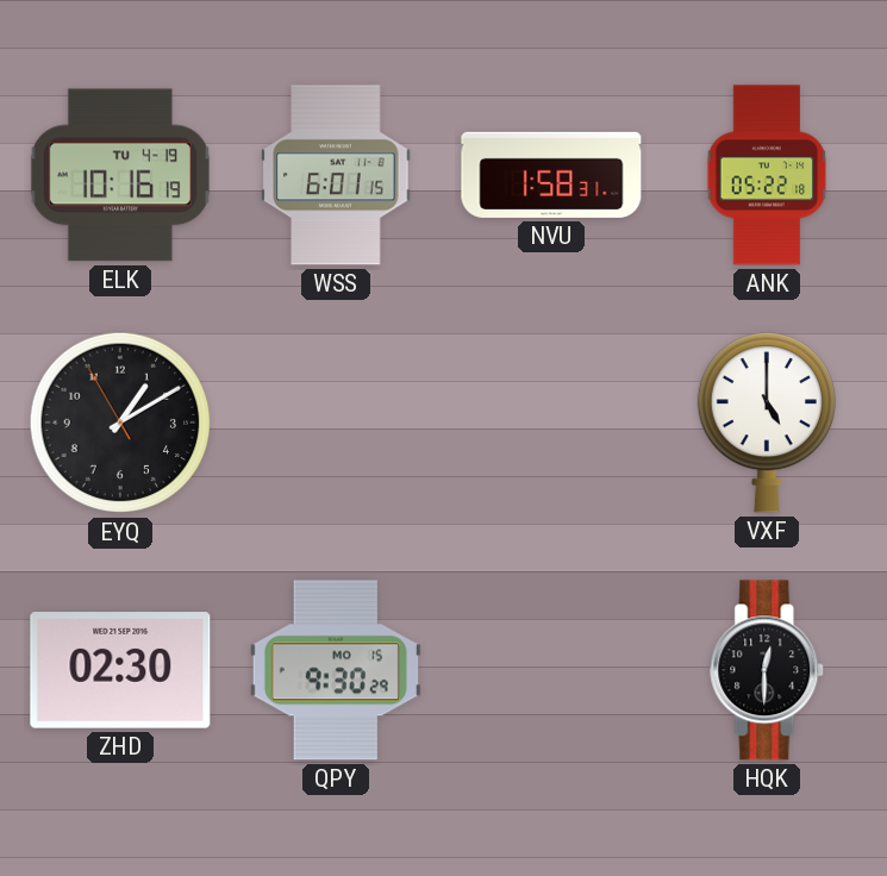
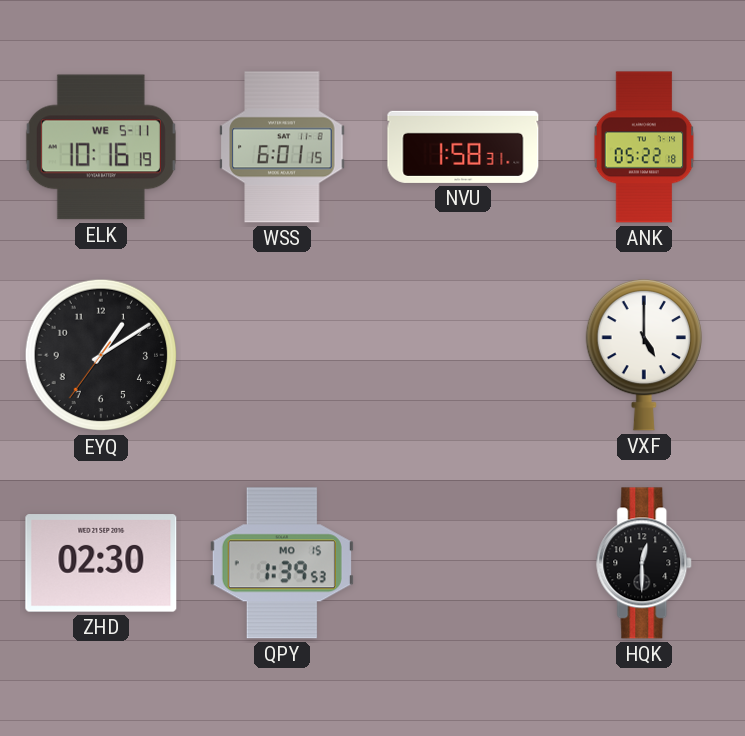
ELK date: TU 4-19 -> WE 5-11 (101, 147)
EYQ: 1:09:55 -> 1:09:36 (101, 355)
QPY: 9:30 -> 1:39 (282, 563)
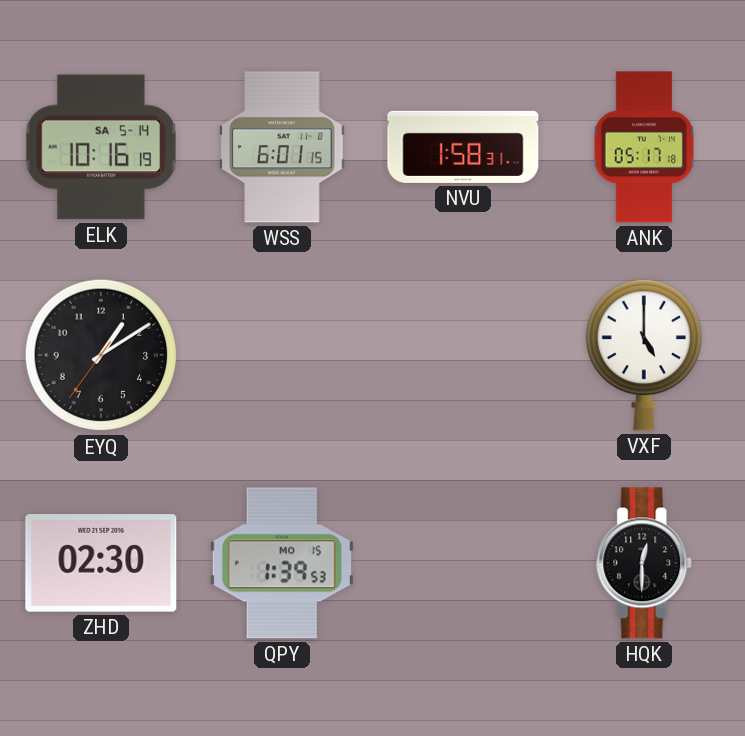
ELK date: WE 5-11 -> SA 5-14 (101, 147)
ANK: 05:22 -> 05:17 (644, 147)
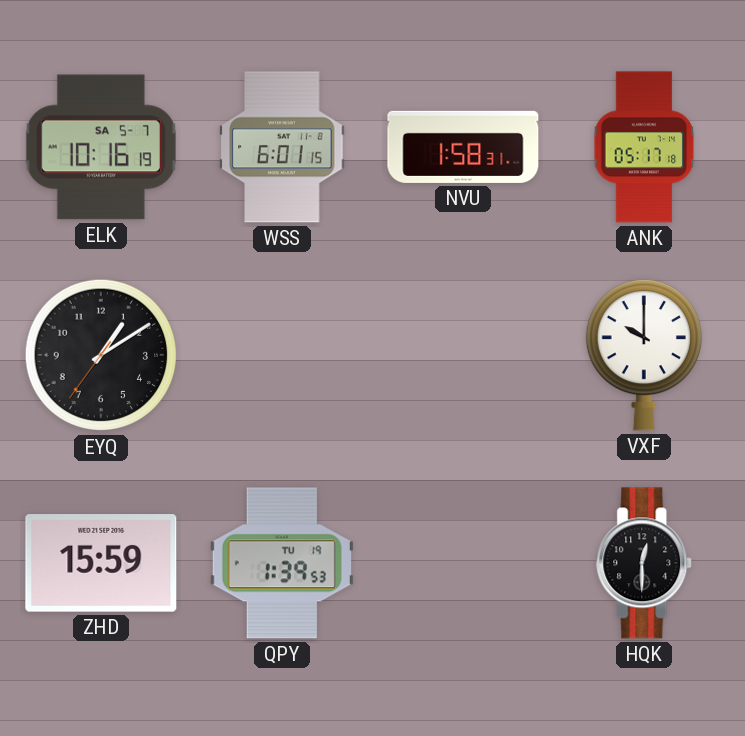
ELK date: SA 5-14 -> SA 5-7 (101, 147)
VXF: 5:00 -> 10:00 (644, 355)
ZHD: 02:30 -> 15:59 (101, 563)
QPY date: MO 15 -> TU 19 (282, 563)
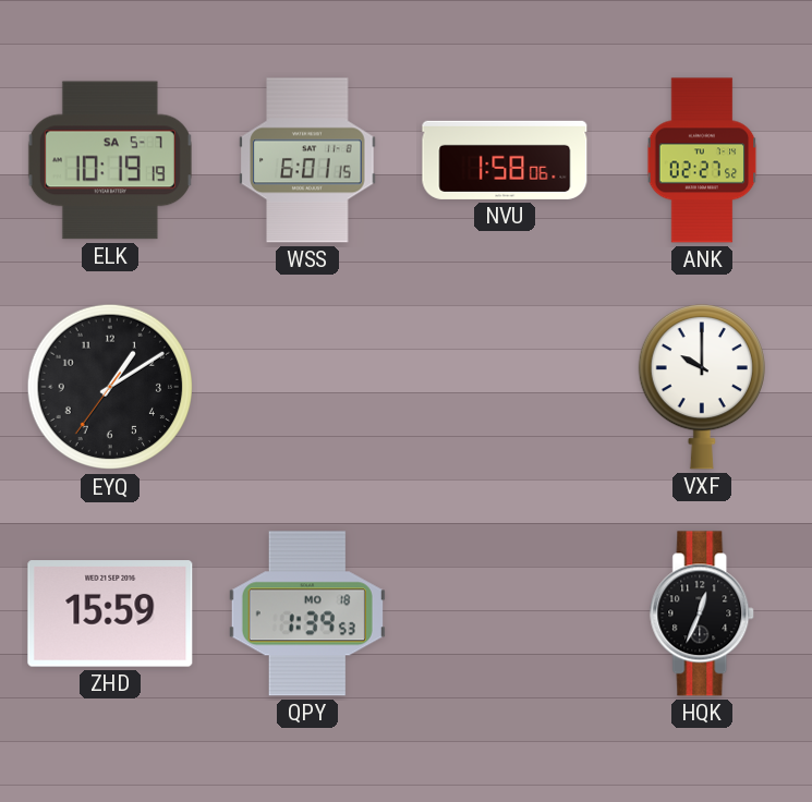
ELK: 10:16 -> 10:19 (110, 160)
NVU: 1:58:31 -> 1:58:06 (505, 160)
ANK: 05:17 -> 02:27 (702, 160)
QPY date: TU 19 -> MO 18 (307, 613)
HQK: 12:30 -> 12:34 (703, 613)
